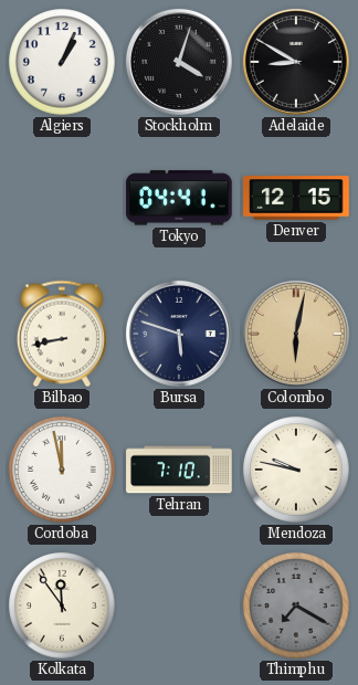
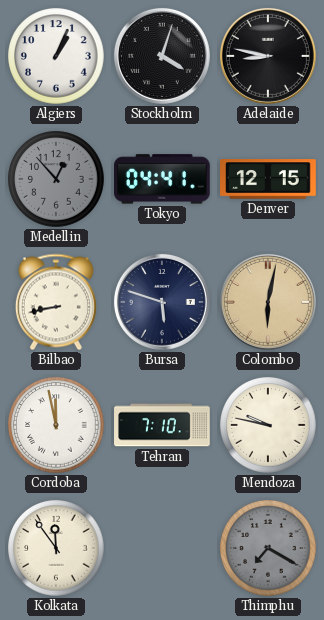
Adelaide: 8:50 -> 8:47 (268, 56)
Medellin: none -> 12:53 (56, 179)
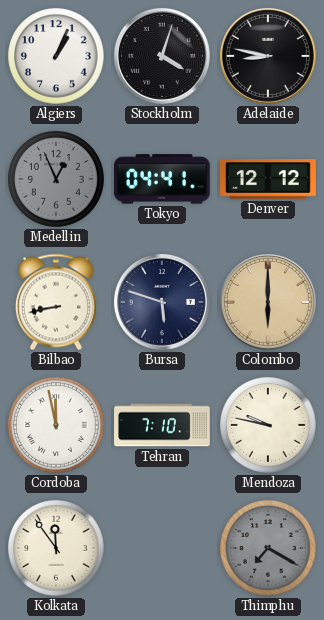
Medellin: 12:53 -> 12:56 (56, 179)
Denver: 12:15 -> 12:12 (268, 179)
Colombo: 6:02 -> 6:00 (268, 302)
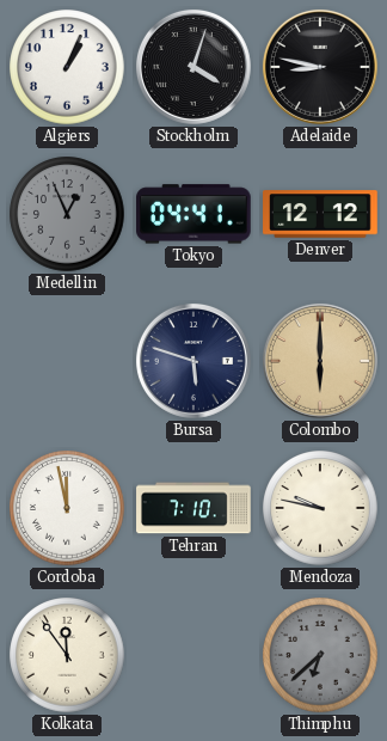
Bilbao: 8:43 -> none (56, 302)
Thimphu: 7:20 -> 6:38 (320, 655)
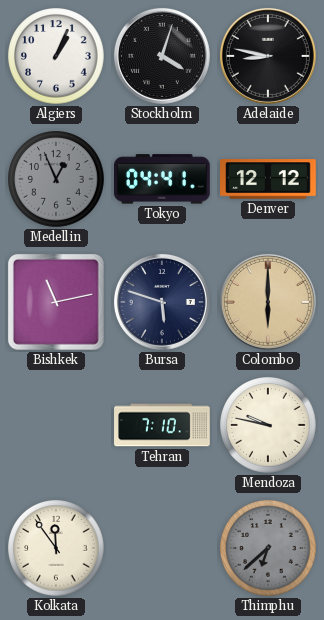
Bishkek: none -> 11:13 (56, 302)
Cordoba: 11:58 -> none (67, 508)
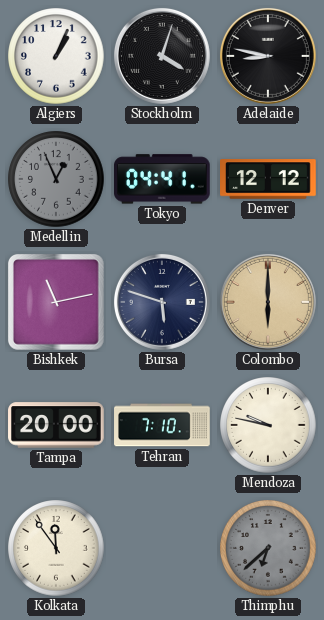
Tampa: none -> 20:00 (56, 425)
